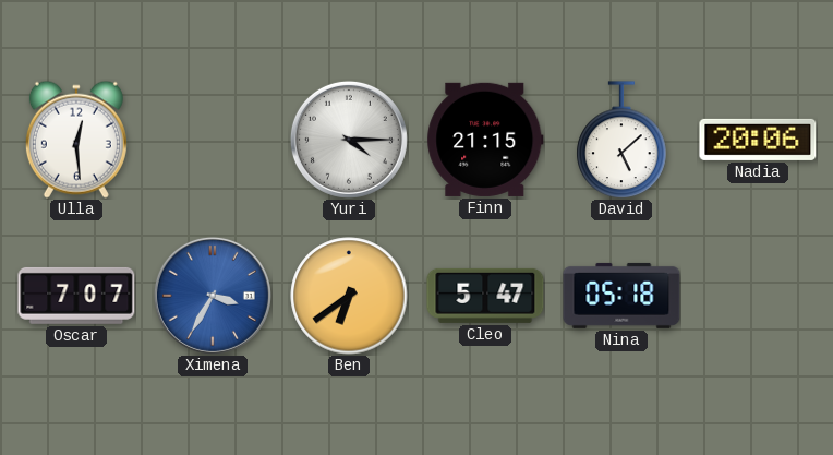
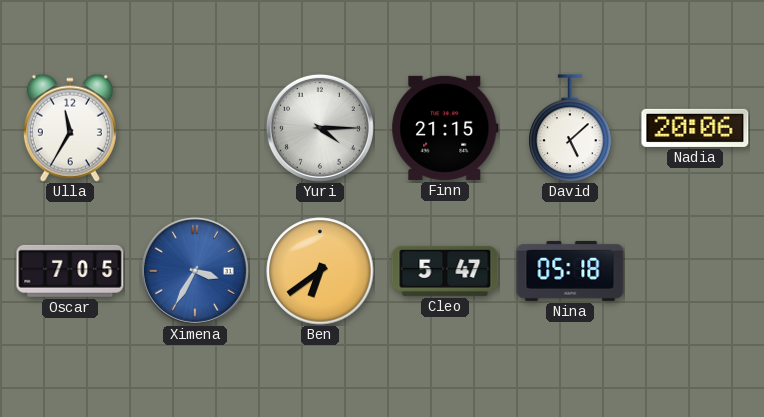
Ulla: 12:29 -> 11:35 (70, 128)
Oscar: 7:07 -> 7:05 (70, 271)
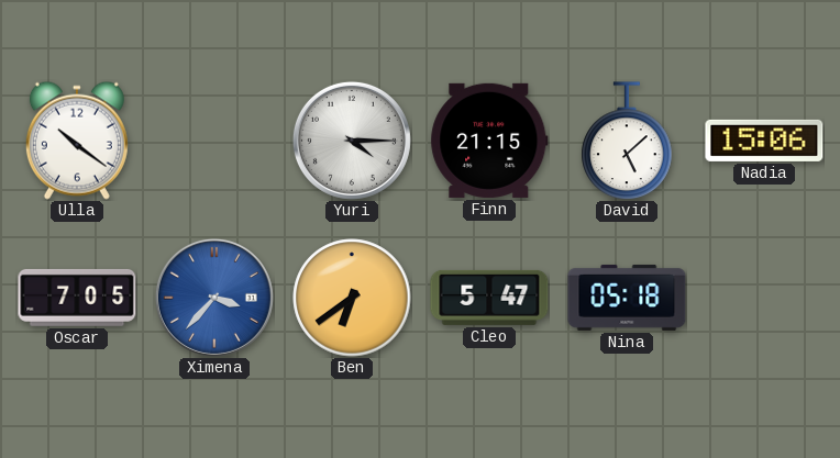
Ulla: 11:35 -> 10:21 (77, 141)
Nadia: 20:06 -> 15:06 (764, 141)
Ximena: 3:35 -> 3:37 (214, 298)
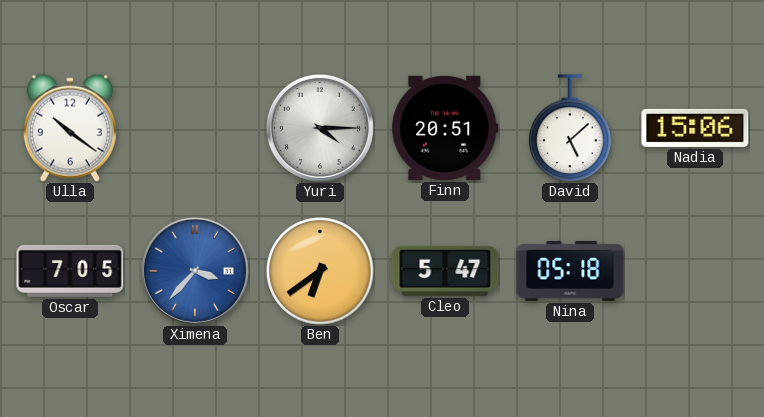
Finn: 21:15 -> 20:51 (445, 128)
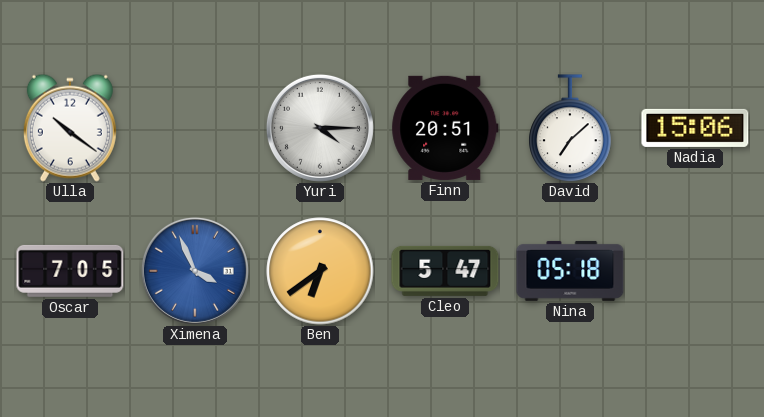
David: 5:08 -> 7:08 (570, 128)
Ximena: 3:37 -> 3:56 (195, 271)
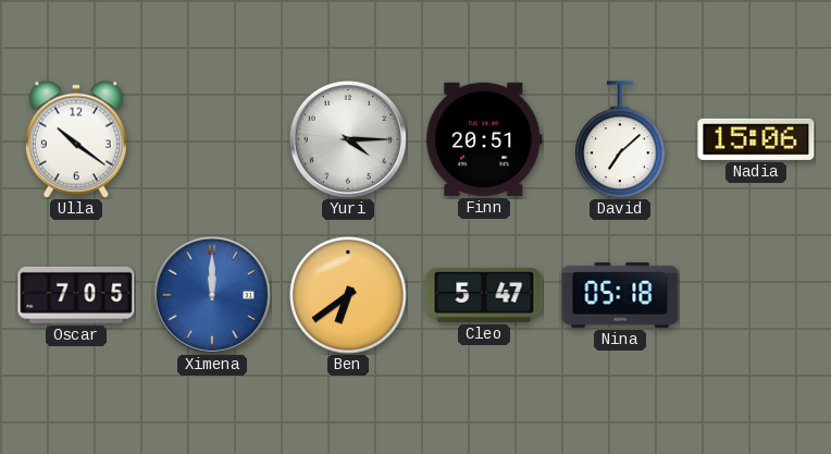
Ximena: 3:56 -> 12:00 (212, 295)
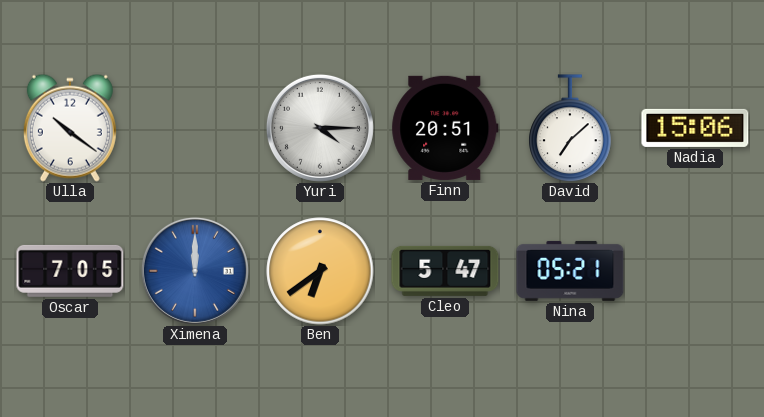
Nina: 05:18 -> 05:21 (570, 271)
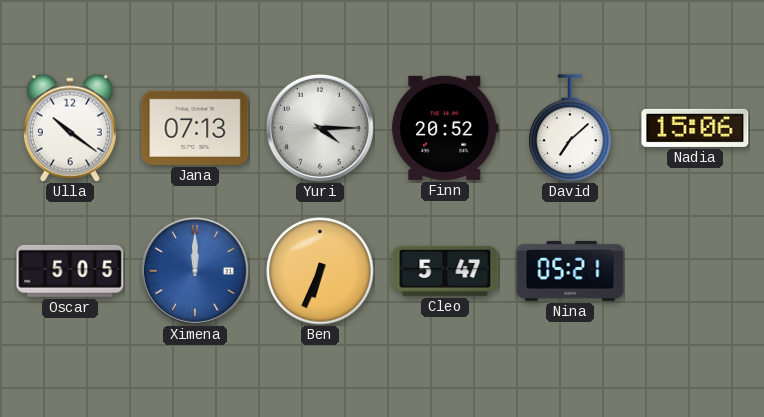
Jana: none -> 07:13 (195, 128)
Finn: 20:51 -> 20:52 (445, 128)
Oscar: 7:05 -> 5:05 (70, 271)
Ben: 6:39 -> 6:34 (320, 271)
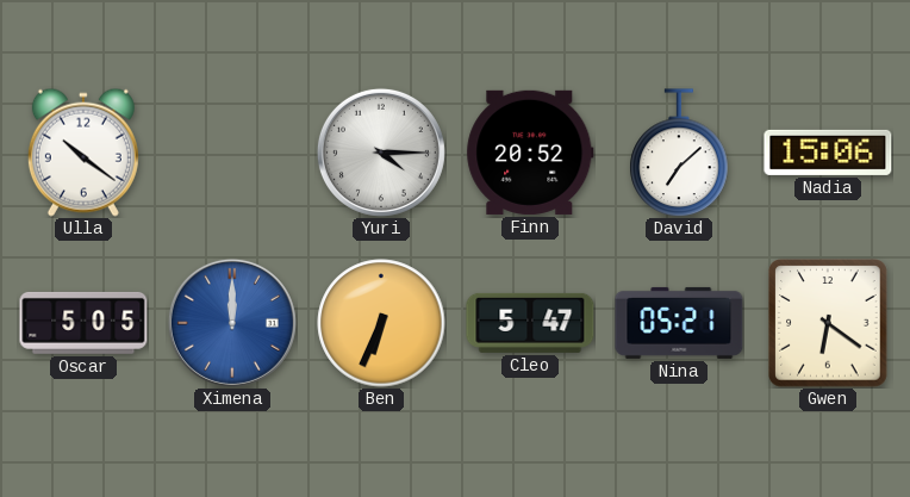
Jana: 07:13 -> none (195, 128)
Gwen: none -> 6:21 (828, 323)
